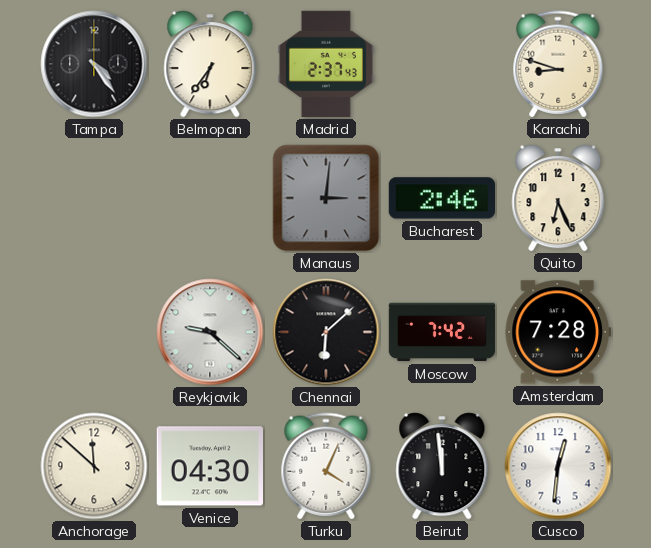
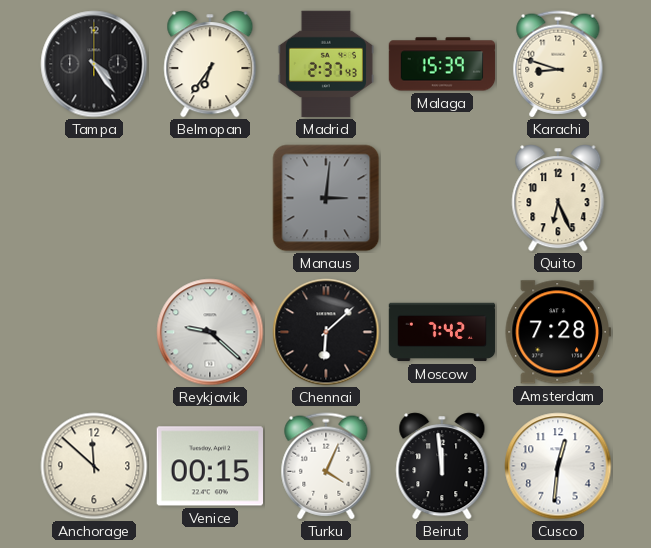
Malaga: none -> 15:39 (442, 64)
Bucharest: 2:46 -> none (441, 198)
Venice: 04:30 -> 00:15 (209, 466)
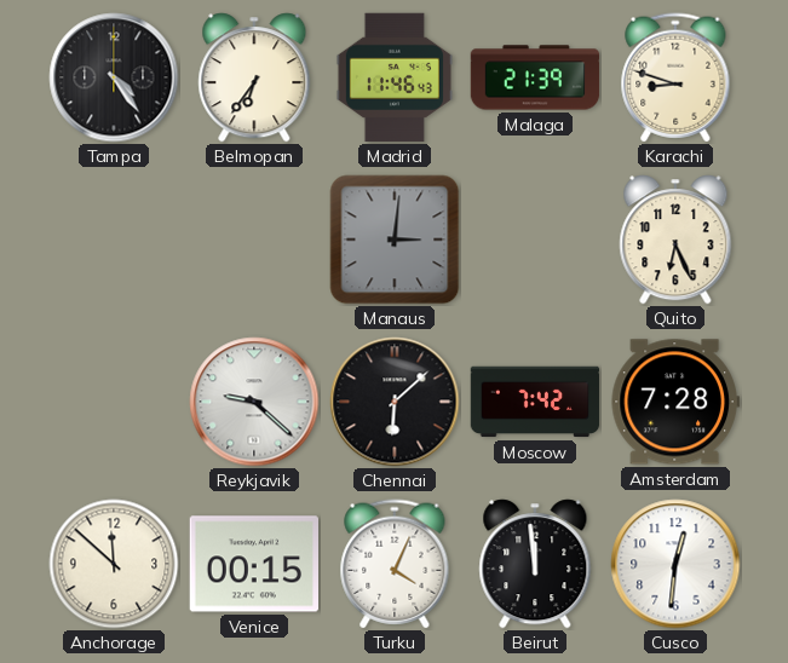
Madrid: 2:37 -> 11:46 (395, 77)
Malaga: 15:39 -> 21:39 (535, 77)
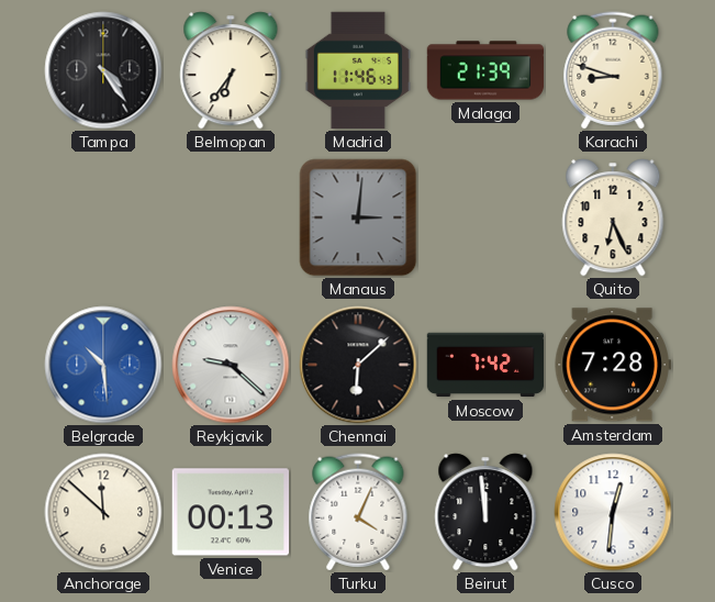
Belgrade: none -> 10:29 (103, 365)
Venice: 00:15 -> 00:13 (230, 512)
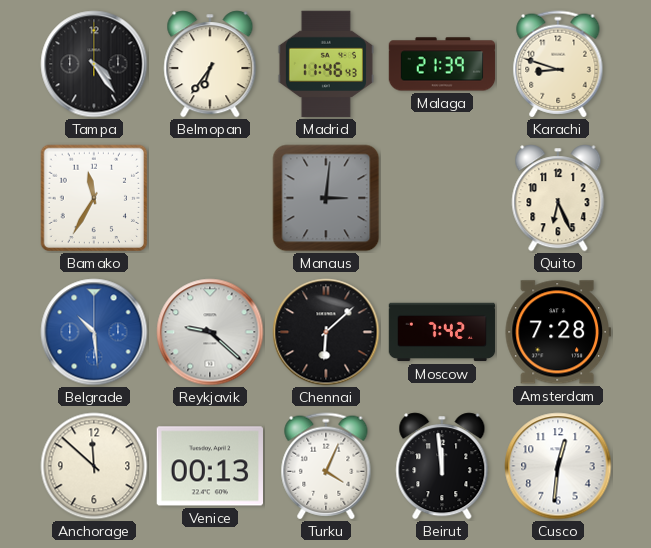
Bamako: none -> 11:35 (94, 198)
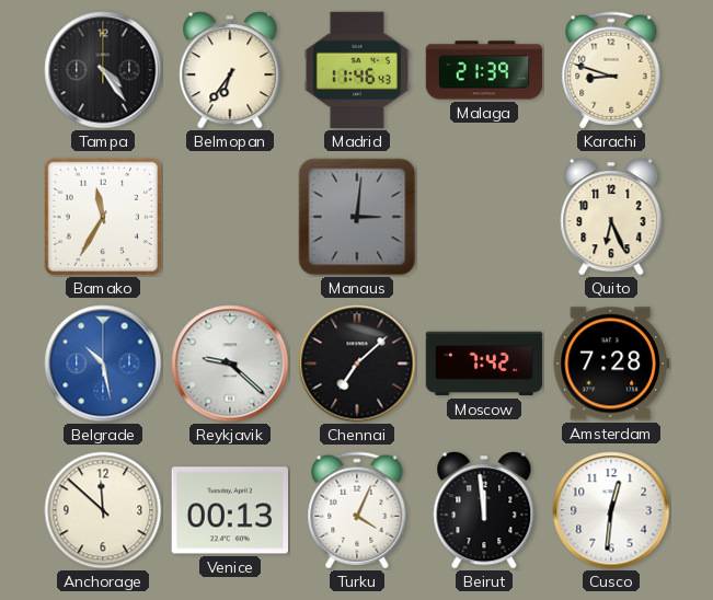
Belgrade: 10:29 -> 10:28 (103, 364)
Chennai: 6:08 -> 7:08 (357, 364)
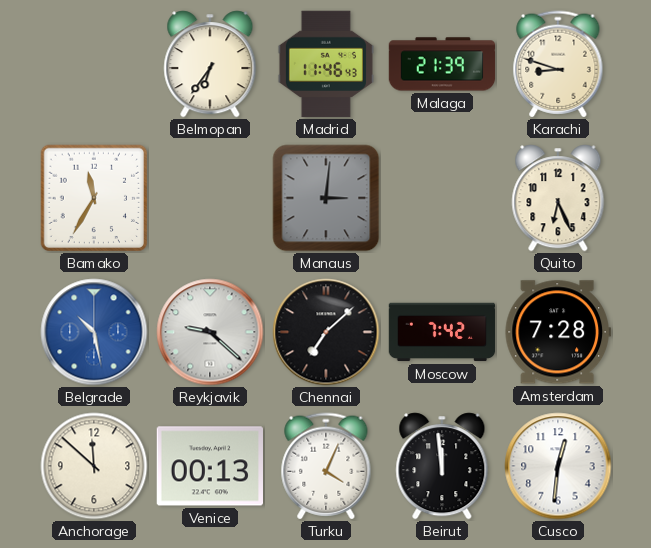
Tampa: 4:24 -> none (103, 70)
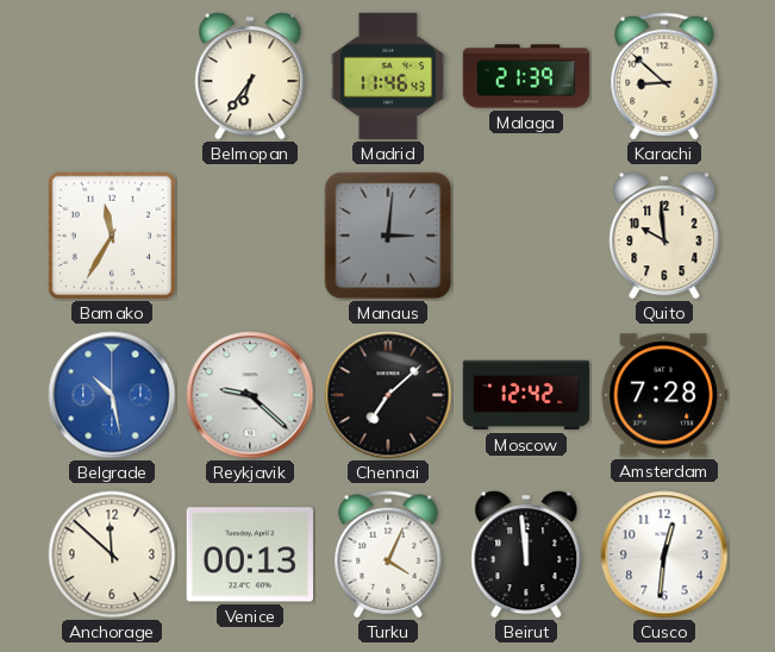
Karachi: 8:48 -> 8:52 (664, 76)
Quito: 6:26 -> 9:59 (664, 236)
Moscow: 7:42 -> 12:42 (526, 395)
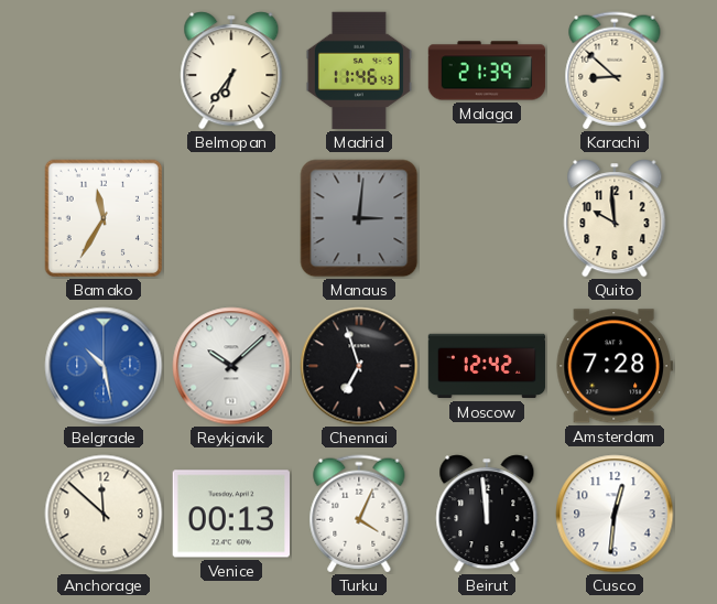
Reykjavik: 9:22 -> 10:08 (231, 366)
Chennai: 7:08 -> 6:57 (359, 366)
